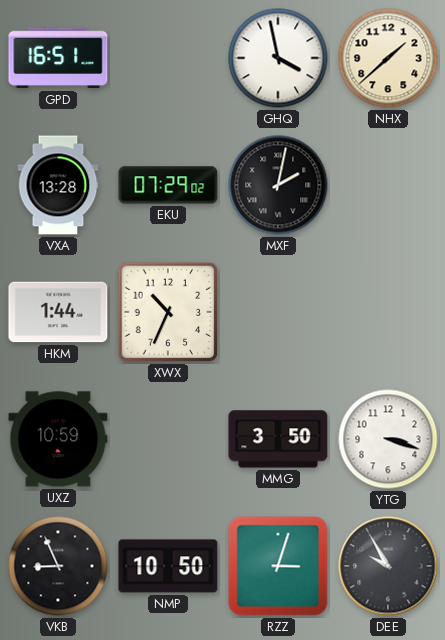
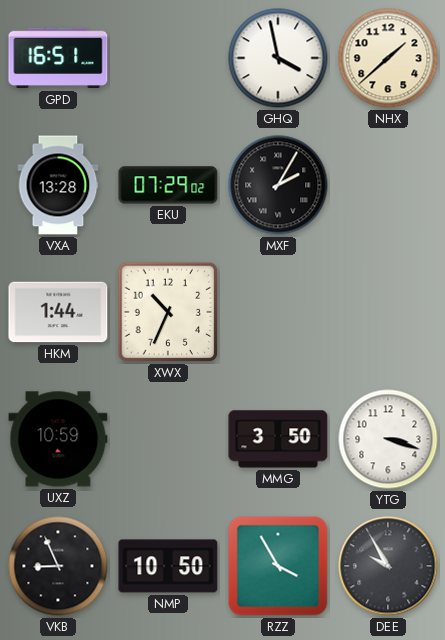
MXF: 2:02 -> 2:05 (278, 185)
RZZ: 3:03 -> 3:55 (278, 566)
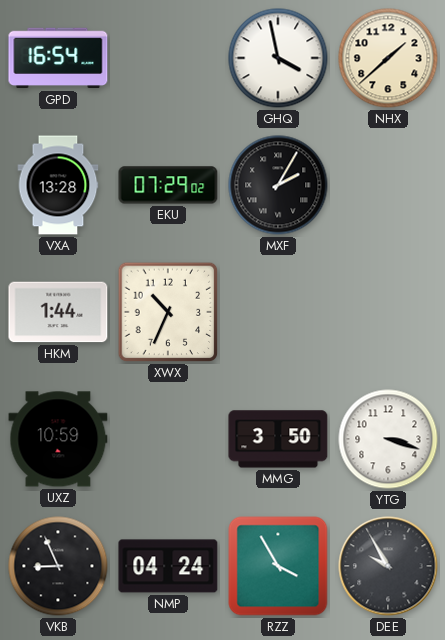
GPD: 16:51 -> 16:54 (58, 58)
NMP: 10:50 -> 04:24 (168, 566)
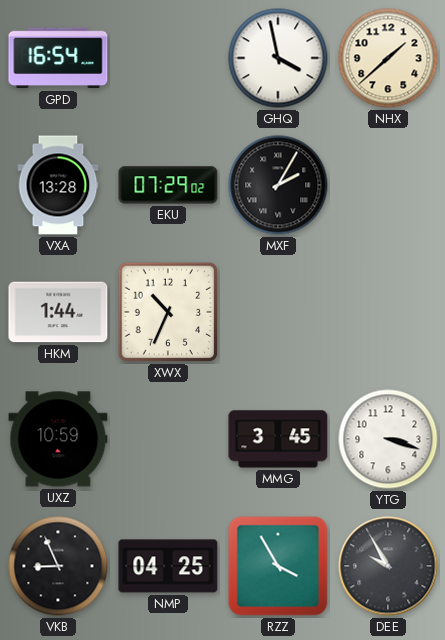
MMG: 3:50 -> 3:45 (278, 439)
NMP: 04:24 -> 04:25 (168, 566)
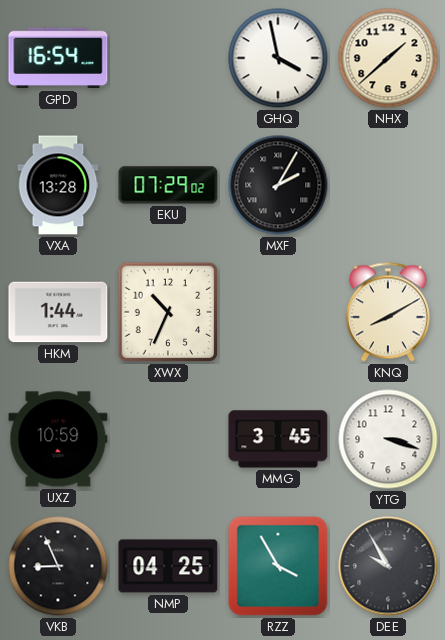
KNQ: none -> 8:10 (388, 312)
